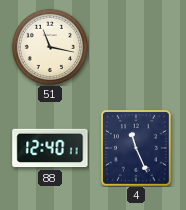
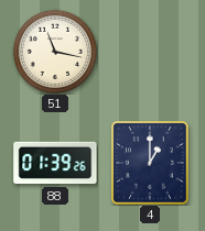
88: 12:40 -> 01:39 (55, 163)
4: 11:26 -> 1:00 (151, 164)
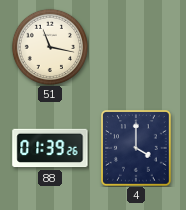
4: 1:00 -> 4:00 (137, 149)
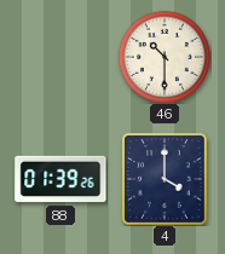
51: 11:17 -> none (50, 47)
46: none -> 10:30 (165, 57)
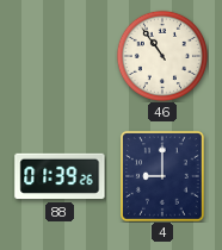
46: 10:30 -> 10:54 (162, 56)
4: 4:00 -> 9:00 (164, 177)
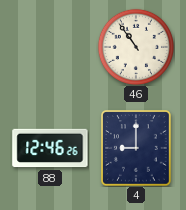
88: 01:39 -> 12:46 (50, 148)
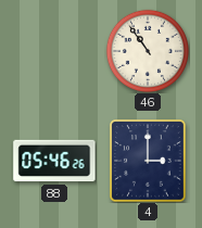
88: 12:46 -> 05:46 (54, 161)
4: 9:00 -> 3:00 (149, 162)
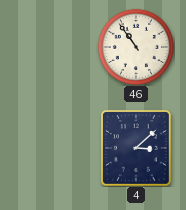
88: 05:46 -> none (54, 161)
4: 3:00 -> 3:08 (137, 149)
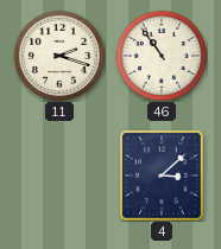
11: none -> 2:18 (59, 56)
